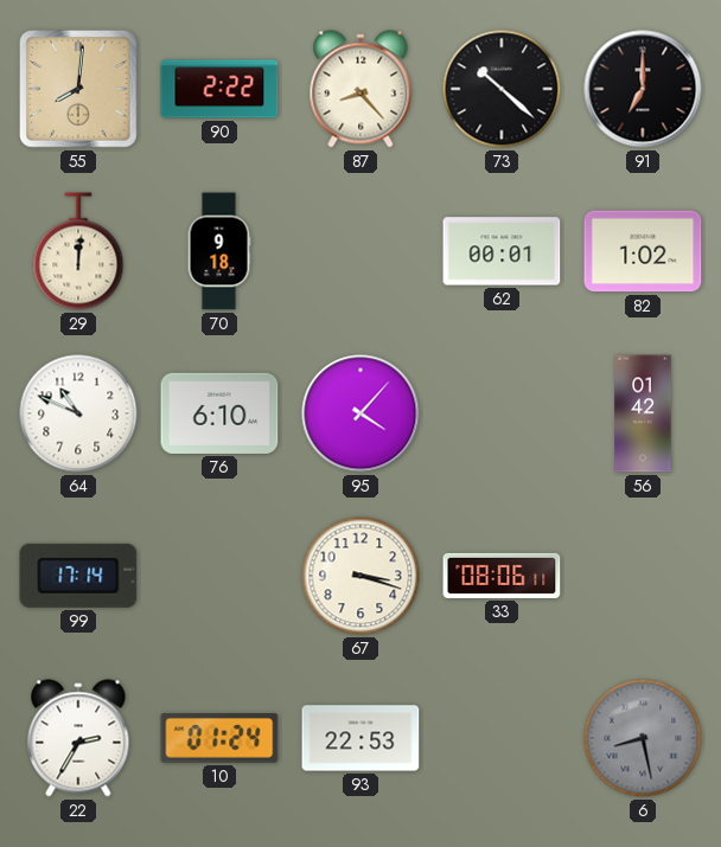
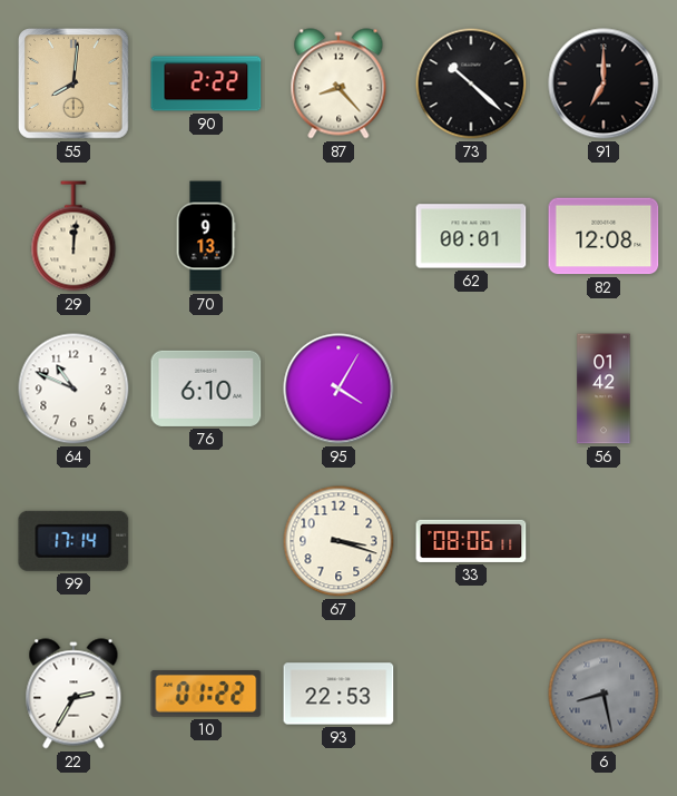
70: 9:18 -> 9:13 (206, 236)
82: 1:02 -> 12:08 (604, 236)
95: 4:07 -> 4:05 (338, 389)
10: 01:24 -> 01:22 (206, 695)
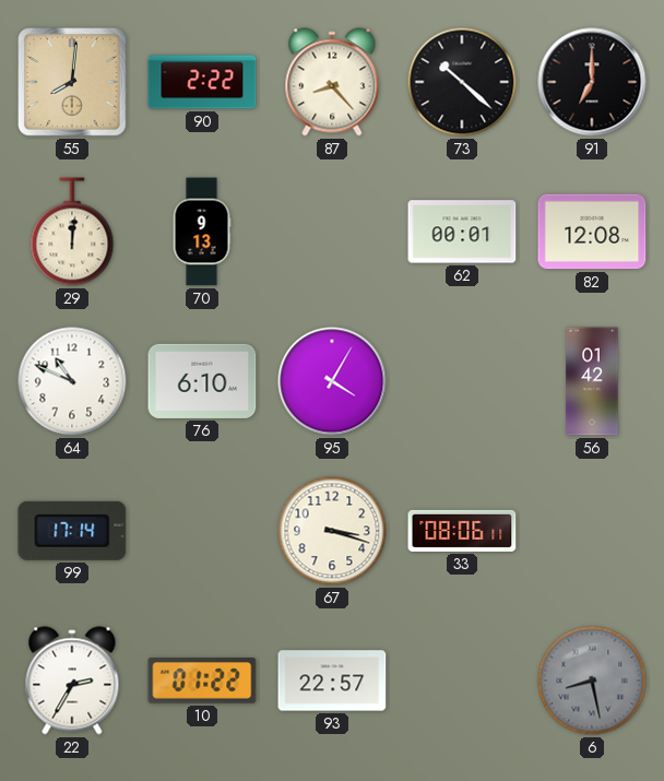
93: 22:53 -> 22:57 (332, 681)
